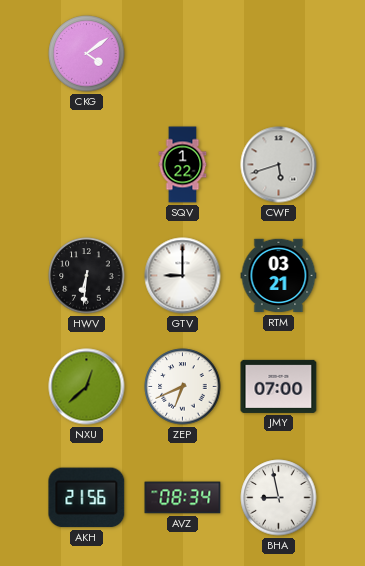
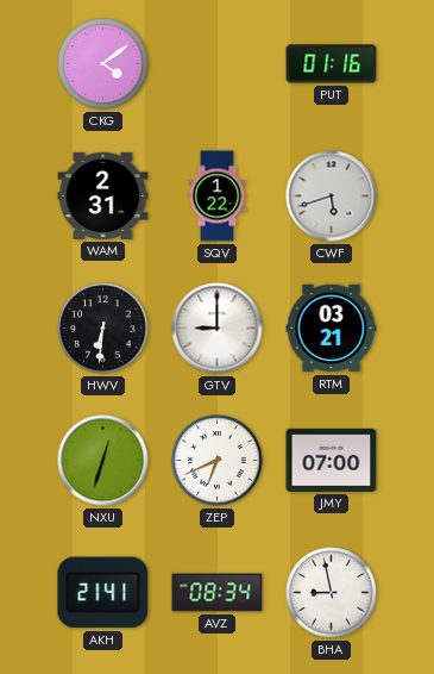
PUT: none -> 01:16 (332, 64)
WAM: none -> 2:31 (103, 195)
NXU: 12:38 -> 12:33 (103, 461)
AKH: 21:56 -> 21:41 (103, 593)
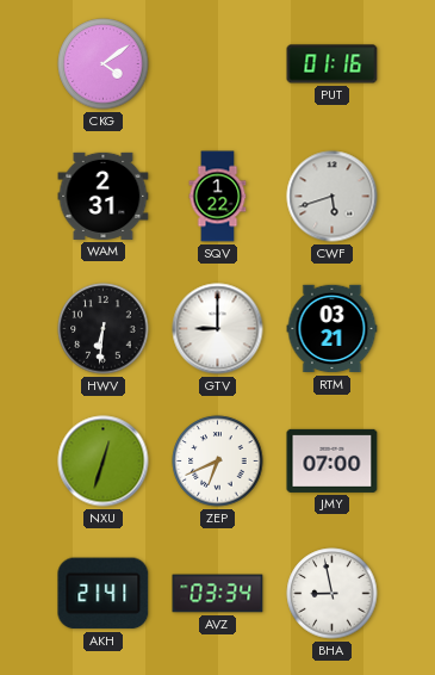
AVZ: 08:34 -> 03:34 (218, 594)
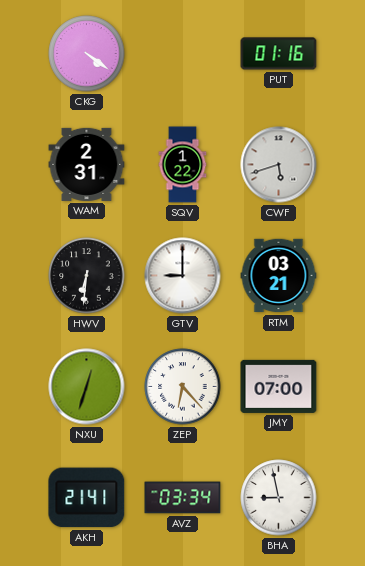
CKG: 4:09 -> 4:21 (87, 54)
ZEP: 6:41 -> 6:23 (183, 387)
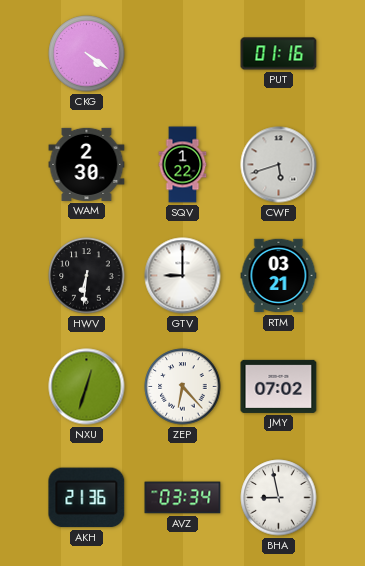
WAM: 2:31 -> 2:30 (87, 164)
JMY: 07:00 -> 07:02 (279, 386)
AKH: 21:41 -> 21:36 (87, 498)
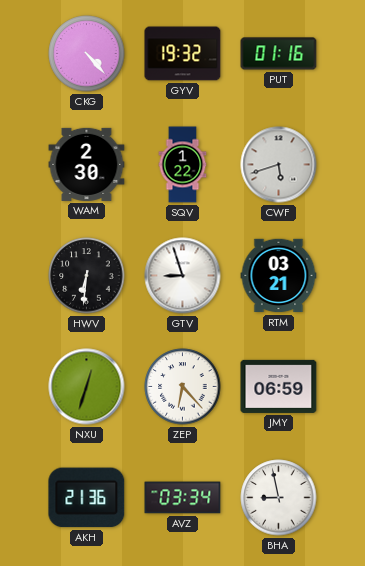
CKG: 4:21 -> 4:23 (87, 54)
GYV: none -> 19:32 (183, 54)
GTV: 9:00 -> 8:57 (183, 276)
JMY: 07:02 -> 06:59 (279, 386)
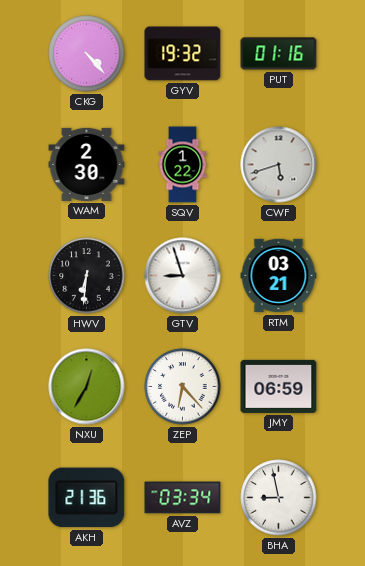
NXU: 12:33 -> 12:35 (87, 387)
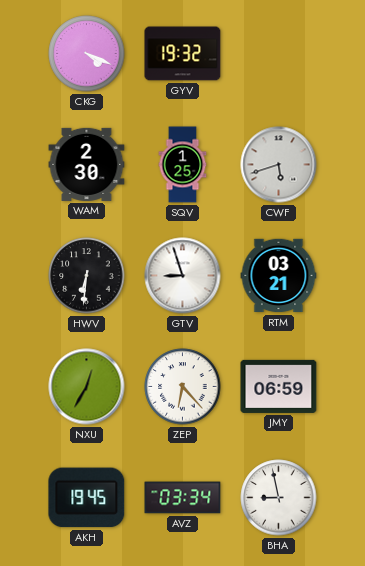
CKG: 4:23 -> 4:19 (87, 54)
PUT: 01:16 -> none (279, 54)
SQV: 1:22 -> 1:25 (183, 165)
AKH: 21:36 -> 19:45 (87, 498)
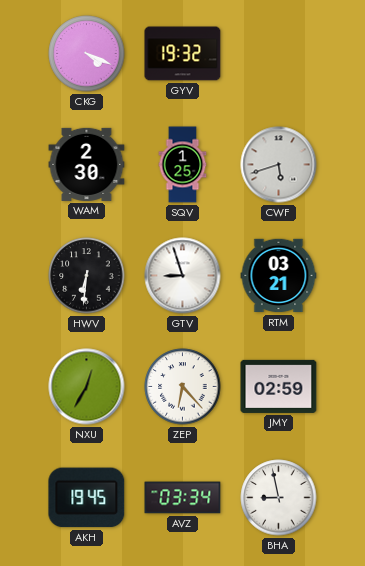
JMY: 06:59 -> 02:59 (279, 386)
